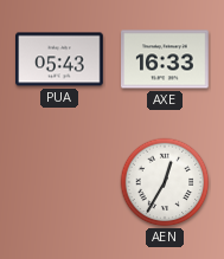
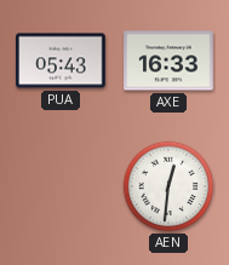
AEN: 12:35 -> 12:31 (168, 186)
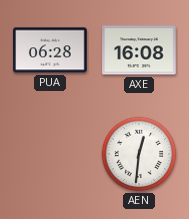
PUA: 05:43 -> 06:28 (50, 50)
AXE: 16:33 -> 16:08 (139, 50)
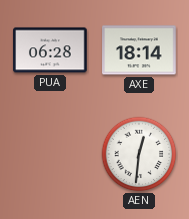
AXE: 16:08 -> 18:14 (139, 50)
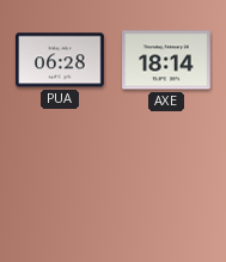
AEN: 12:31 -> none (139, 154)
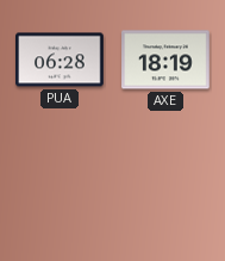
AXE: 18:14 -> 18:19 (165, 60)
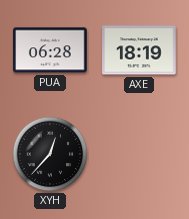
XYH: none -> 12:37 (50, 154)
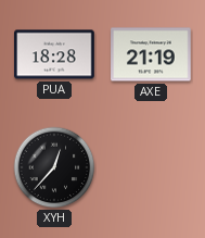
PUA: 06:28 -> 18:28 (54, 54)
AXE: 18:19 -> 21:19 (151, 54)
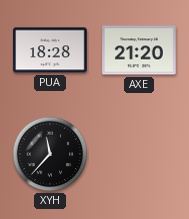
AXE: 21:19 -> 21:20 (139, 50)
XYH: 12:37 -> 11:37 (50, 154)
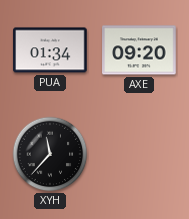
PUA: 18:28 -> 01:34 (50, 50)
AXE: 21:20 -> 09:20 (139, 50)
